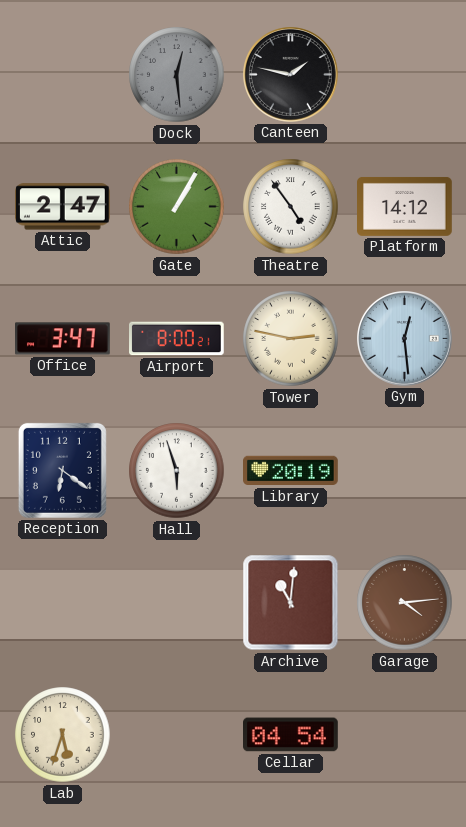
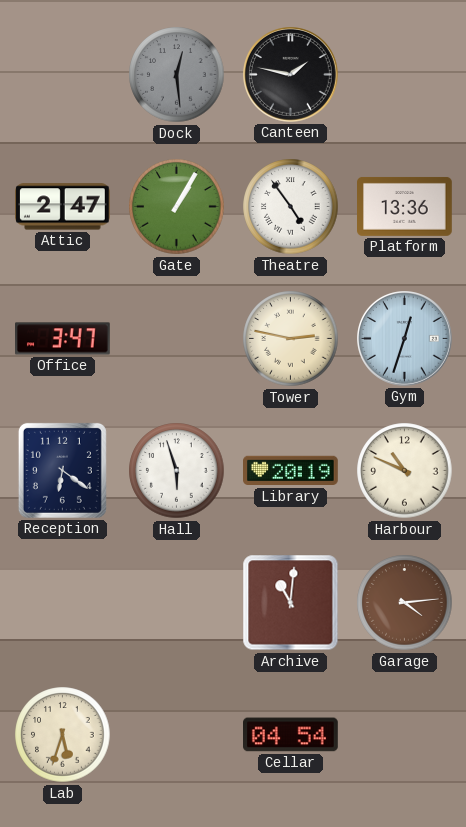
Platform: 14:12 -> 13:36 (405, 206)
Airport: 8:00 -> none (177, 339)
Gym: 12:29 -> 12:33 (405, 339)
Harbour: none -> 10:49 (405, 471)
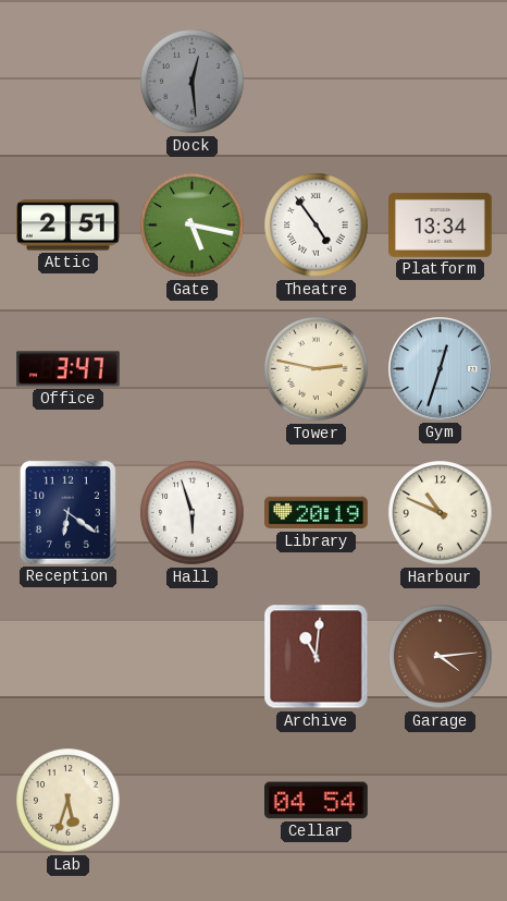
Canteen: 1:47 -> none (291, 75)
Attic: 2:47 -> 2:51 (69, 226)
Gate: 1:05 -> 5:17 (193, 226)
Platform: 13:36 -> 13:34 (441, 224)
